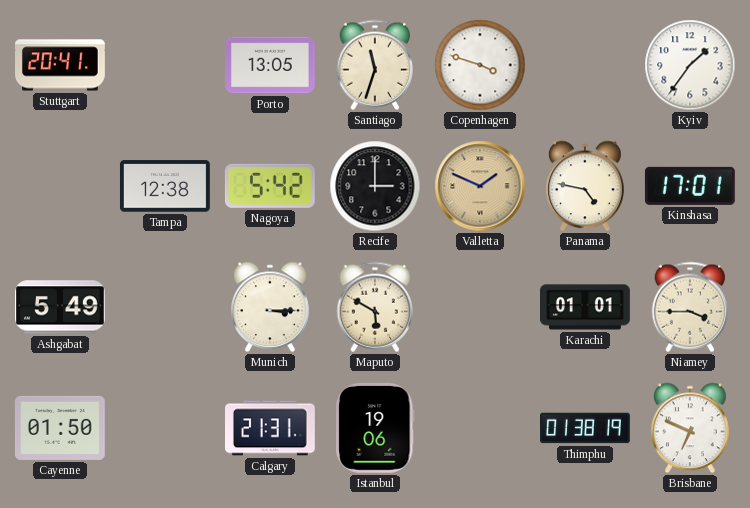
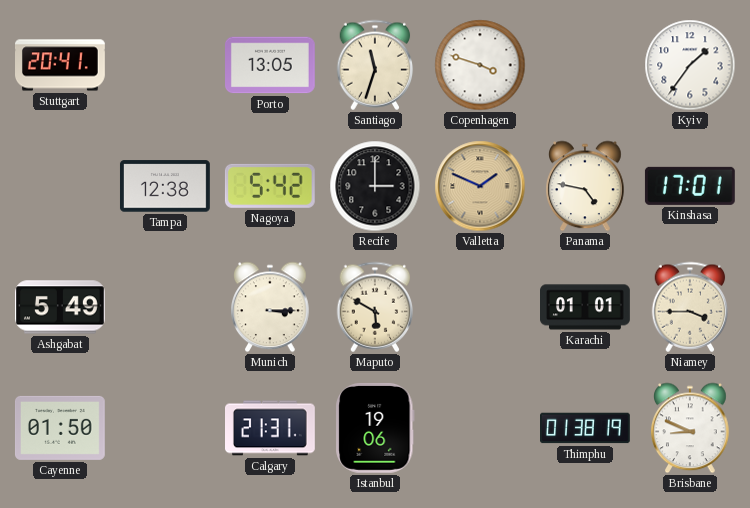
Brisbane: 6:49 -> 8:49 (691, 428)
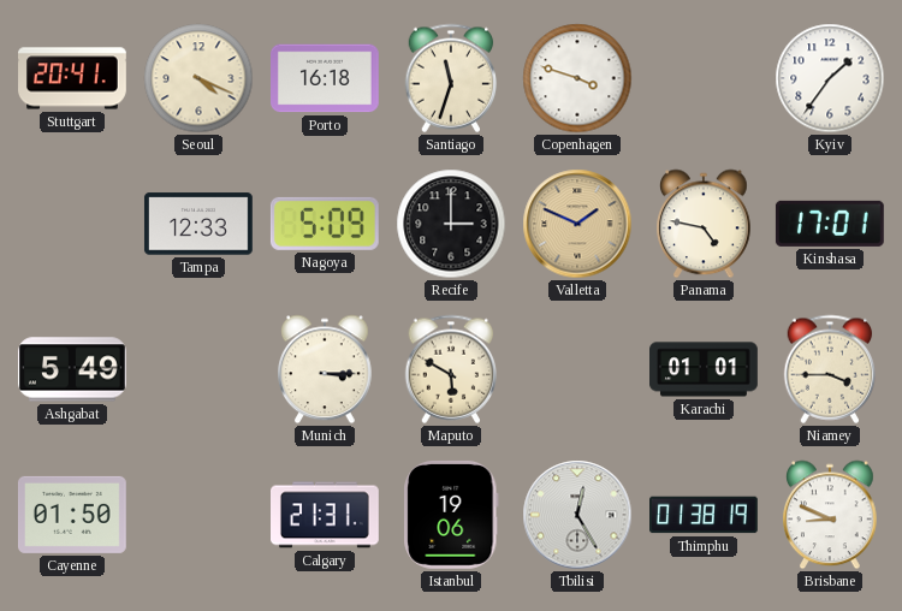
Seoul: none -> 4:19 (198, 78)
Porto: 13:05 -> 16:18 (326, 78)
Tampa: 12:38 -> 12:33 (198, 224)
Nagoya: 5:42 -> 5:09 (325, 224)
Tbilisi: none -> 12:25 (577, 515)
